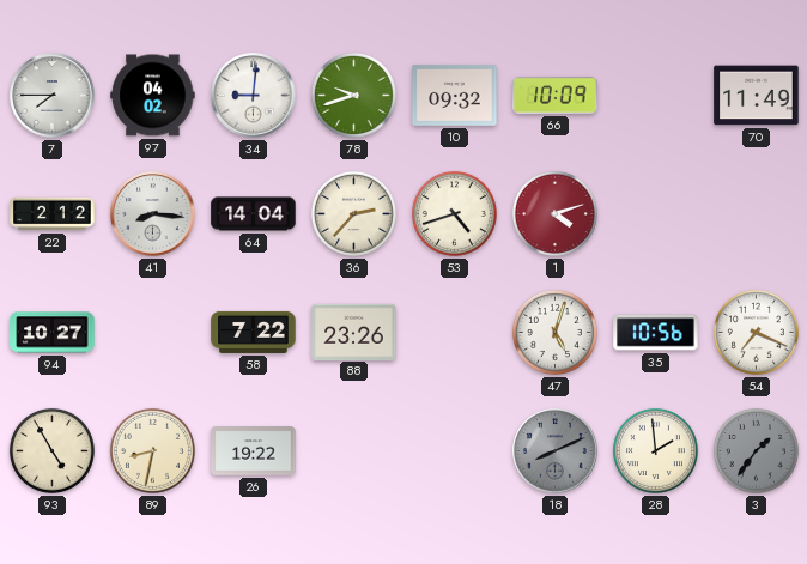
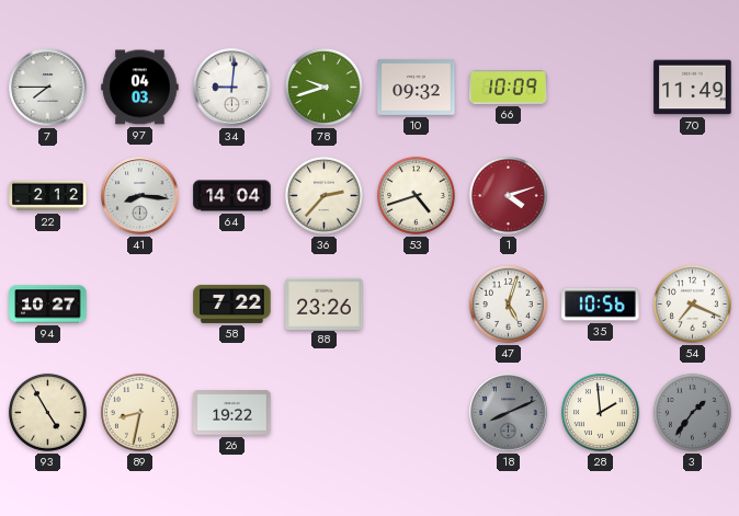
97: 04:02 -> 04:03 (140, 88)
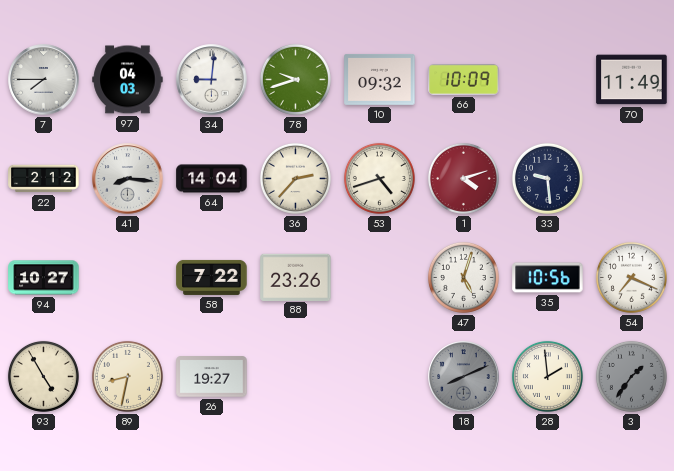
33: none -> 9:29 (547, 178)
26: 19:22 -> 19:27 (212, 377)
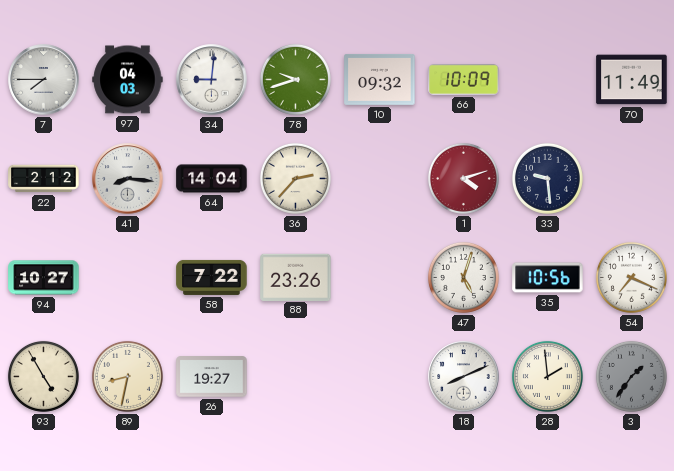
53: 4:42 -> none (379, 178)
18 dial: grey -> white (464, 377)
